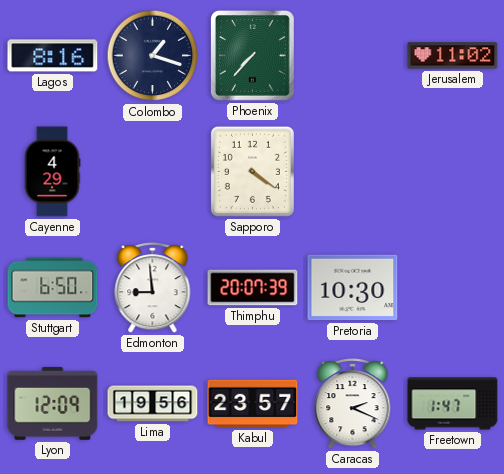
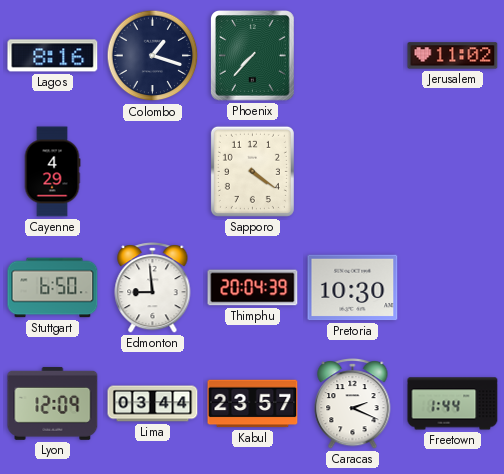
Thimphu: 20:07 -> 20:04 (253, 288)
Lima: 19:56 -> 03:44 (153, 404)
Freetown: 1:47 -> 1:44 (453, 404)
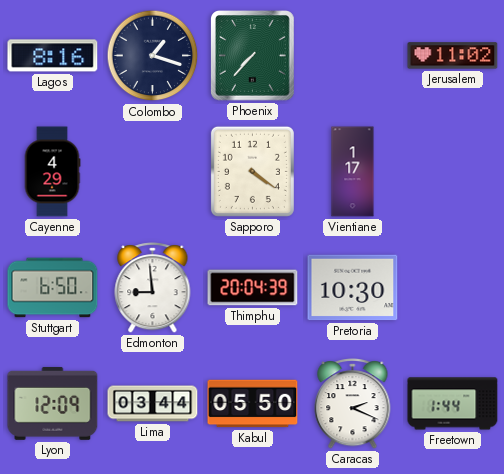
Vientiane: none -> 1:17 (353, 172)
Kabul: 23:57 -> 05:50 (253, 404)
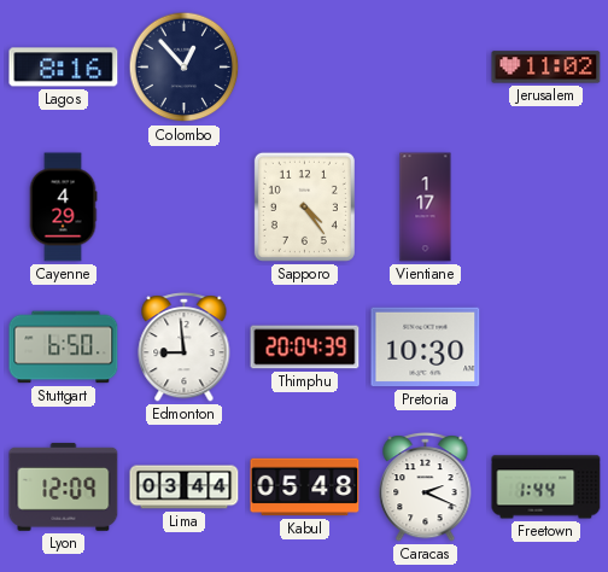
Colombo: 1:18 -> 12:53 (185, 68)
Phoenix: 7:37 -> none (253, 56)
Sapporo: 4:21 -> 4:24 (304, 206)
Kabul: 05:50 -> 05:48 (305, 488)
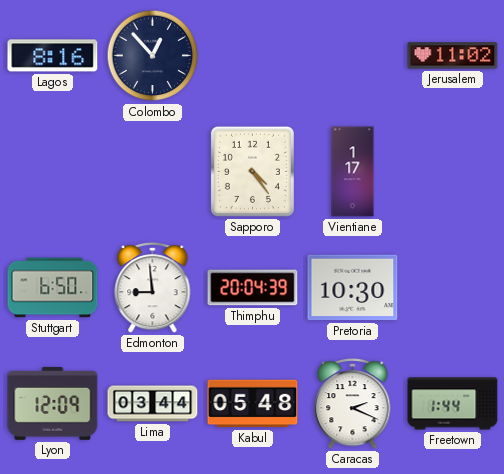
Cayenne: 4:29 -> none (63, 208)
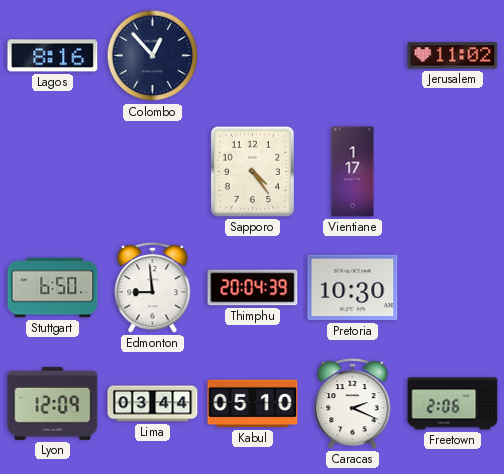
Kabul: 05:48 -> 05:10 (253, 404)
Freetown: 1:44 -> 2:06 (453, 404)
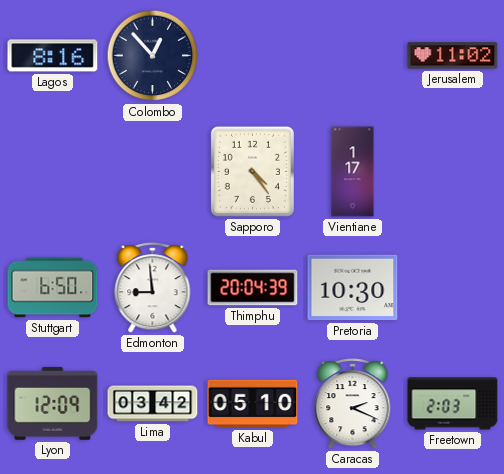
Lima: 03:44 -> 03:42 (153, 404)
Freetown: 2:06 -> 2:03 (453, 404)
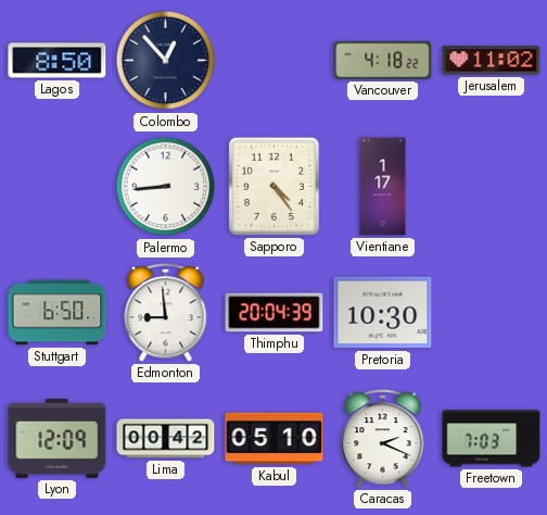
Lagos: 8:16 -> 8:50 (58, 61)
Vancouver: none -> 4:18 (383, 60)
Palermo: none -> 8:44 (166, 187)
Lima: 03:42 -> 00:42 (166, 439)
Freetown: 2:03 -> 7:03 (492, 439)
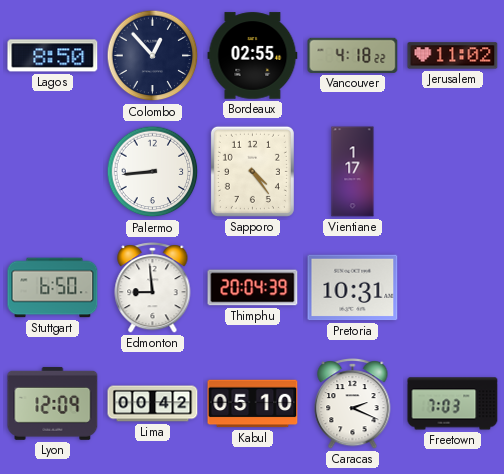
Bordeaux: none -> 02:55 (253, 56)
Pretoria: 10:30 -> 10:31 (353, 288)
